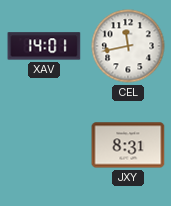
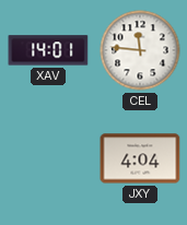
CEL: 11:43 -> 11:46 (140, 50)
JXY: 8:31 -> 4:04 (140, 158)
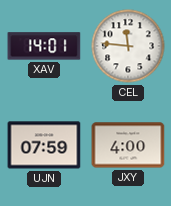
UJN: none -> 07:59 (44, 145)
JXY: 4:04 -> 4:00 (128, 145)
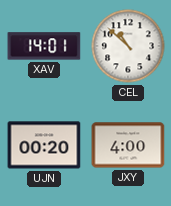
CEL: 11:46 -> 10:52 (128, 46)
UJN: 07:59 -> 00:20 (44, 145)
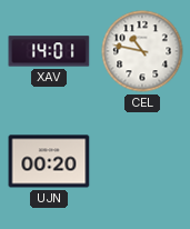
CEL: 10:52 -> 10:47 (142, 51)
JXY: 4:00 -> none (128, 145)
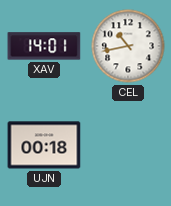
CEL: 10:47 -> 10:43 (128, 46)
UJN: 00:20 -> 00:18 (44, 145)
